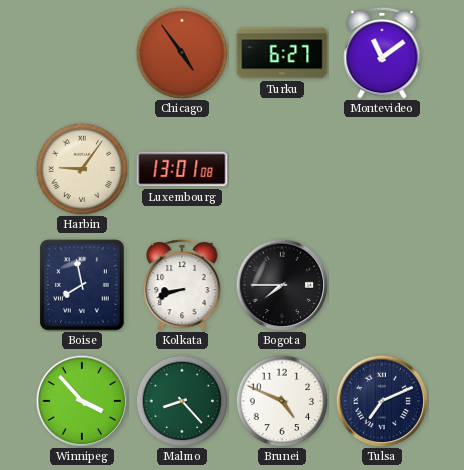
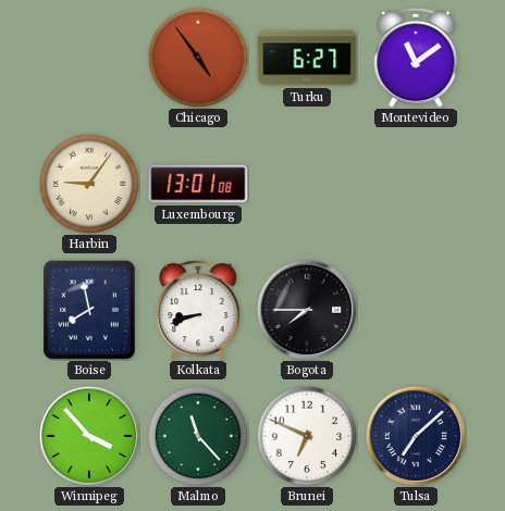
Malmo: 8:23 -> 11:23 (198, 436)
Brunei: 4:49 -> 6:49 (307, 436)
Tulsa: 7:11 -> 7:08 (416, 436)
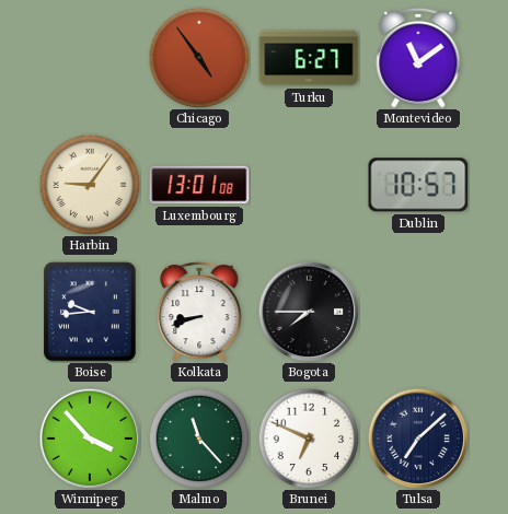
Dublin: none -> 10:57 (418, 185)
Boise: 7:58 -> 9:44 (90, 312)
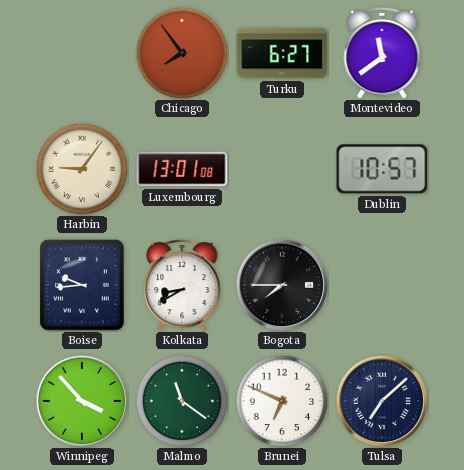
Chicago: 4:54 -> 7:54 (182, 53)
Montevideo: 11:09 -> 11:39 (382, 53)
Kolkata: 8:42 -> 8:40 (182, 285)
Malmo: 11:23 -> 11:21 (182, 401)
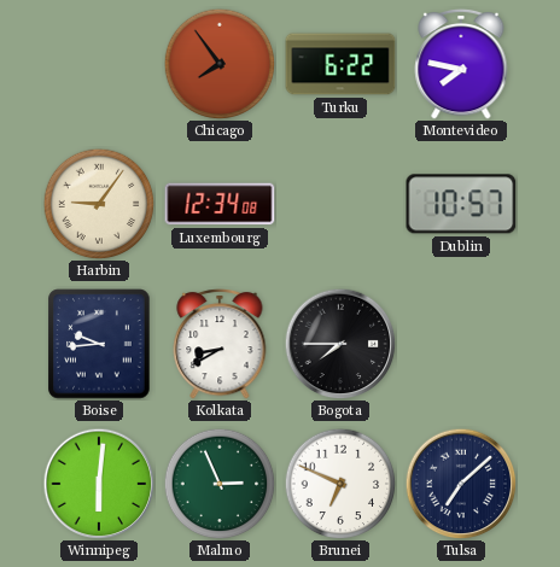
Turku: 6:27 -> 6:22 (340, 64)
Montevideo: 11:39 -> 7:47 (461, 64)
Luxembourg: 13:01 -> 12:34 (220, 204)
Winnipeg: 3:53 -> 6:01 (99, 484)
Malmo: 11:21 -> 2:56 (220, 484)
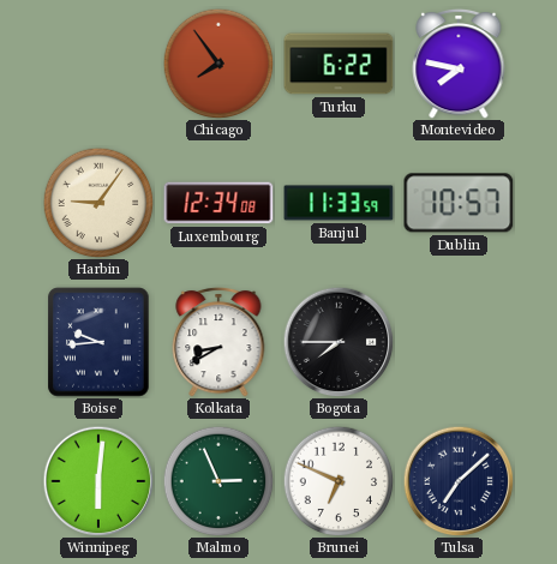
Banjul: none -> 11:33 (339, 203)
